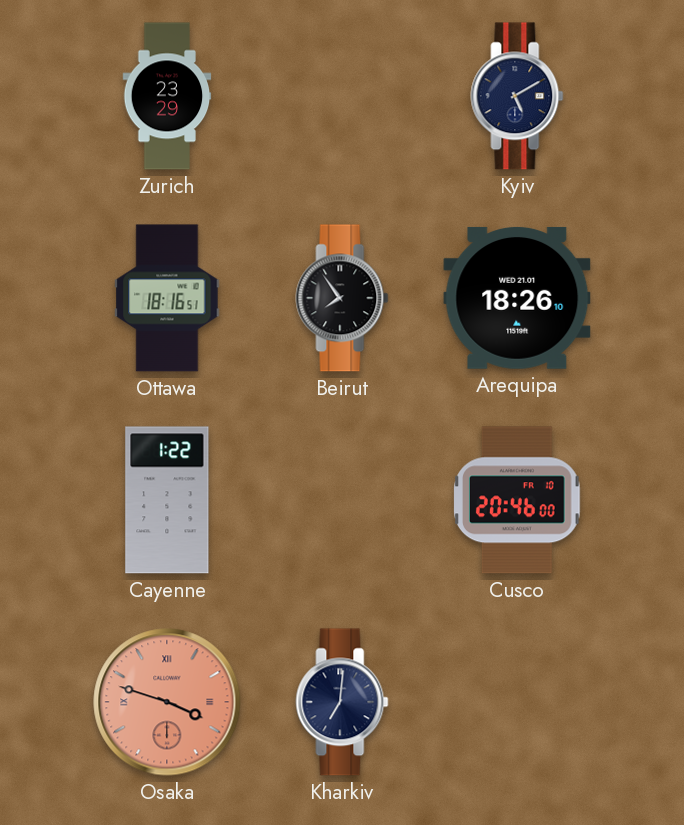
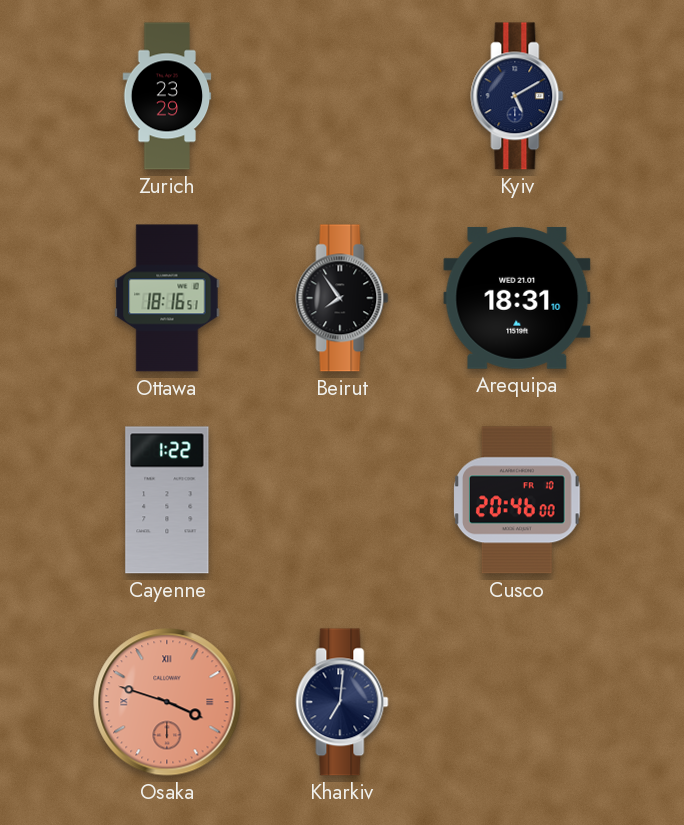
Arequipa: 18:26 -> 18:31 (517, 298)
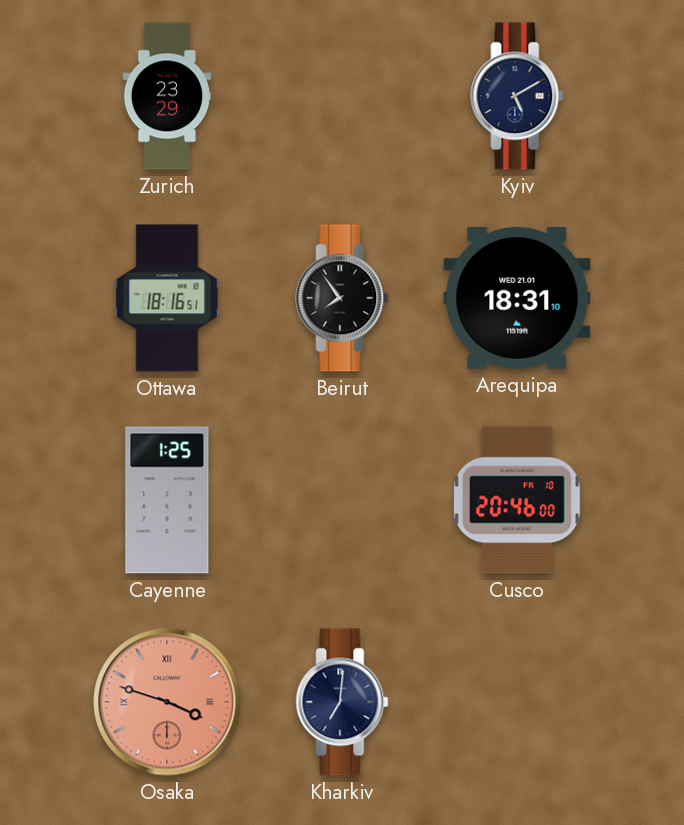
Cayenne: 1:22 -> 1:25 (167, 500)
